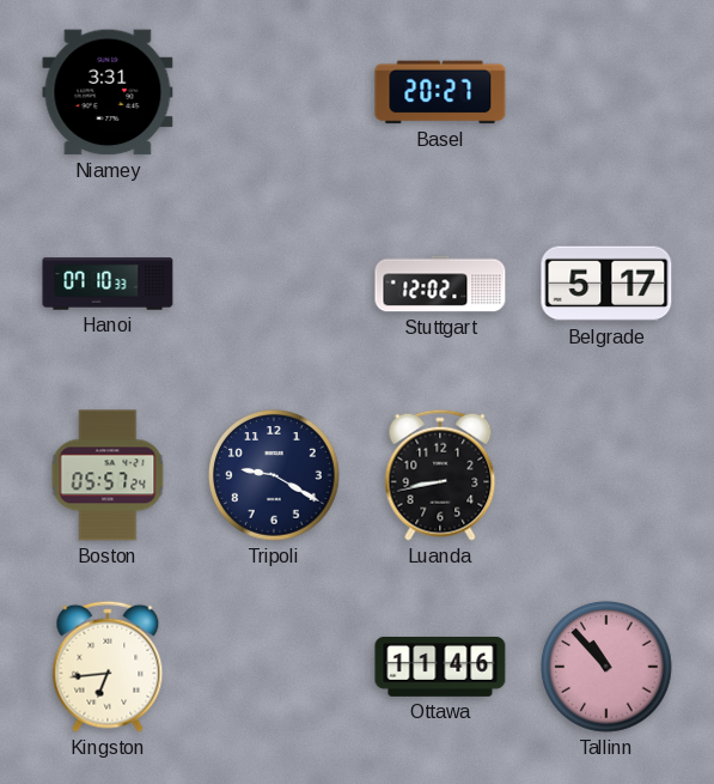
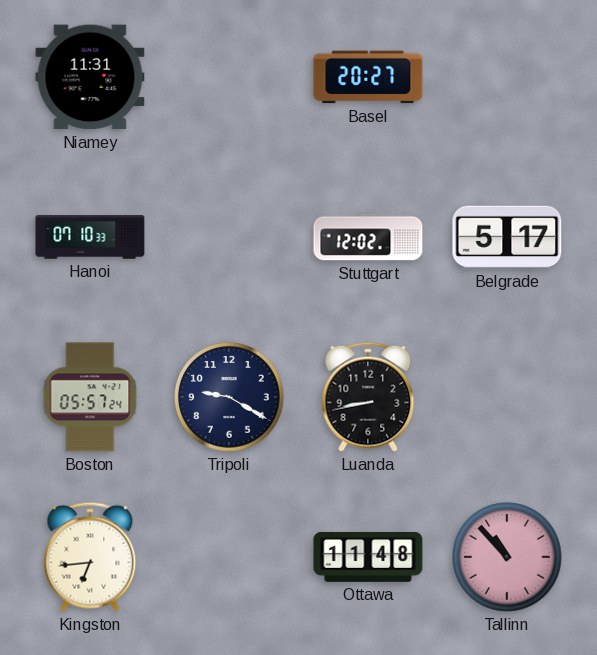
Niamey: 3:31 -> 11:31 (90, 77)
Ottawa: 11:46 -> 11:48 (368, 557)
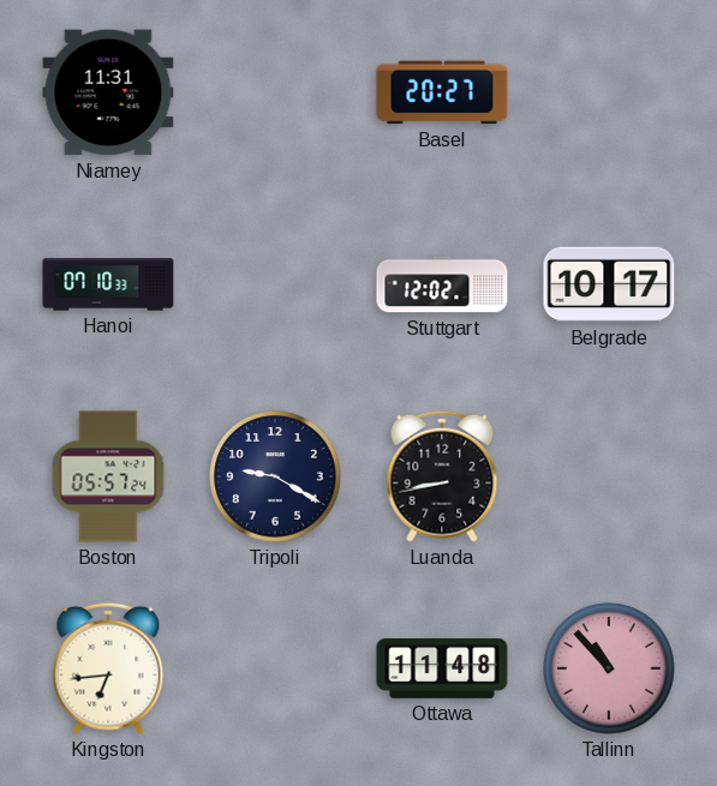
Belgrade: 5:17 -> 10:17 (609, 284)
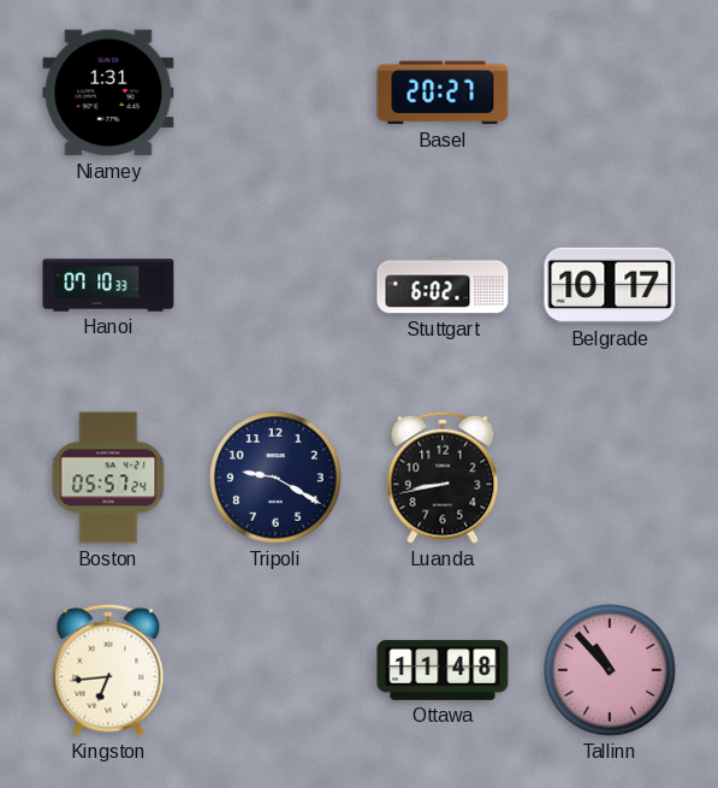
Niamey: 11:31 -> 1:31 (108, 93)
Stuttgart: 12:02 -> 6:02 (443, 285)
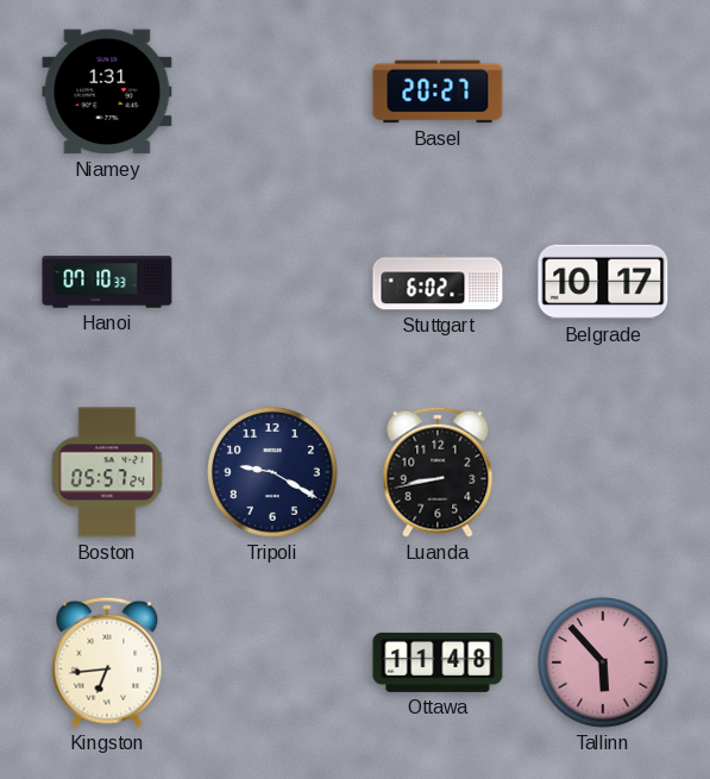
Tallinn: 10:53 -> 5:53 (603, 662)
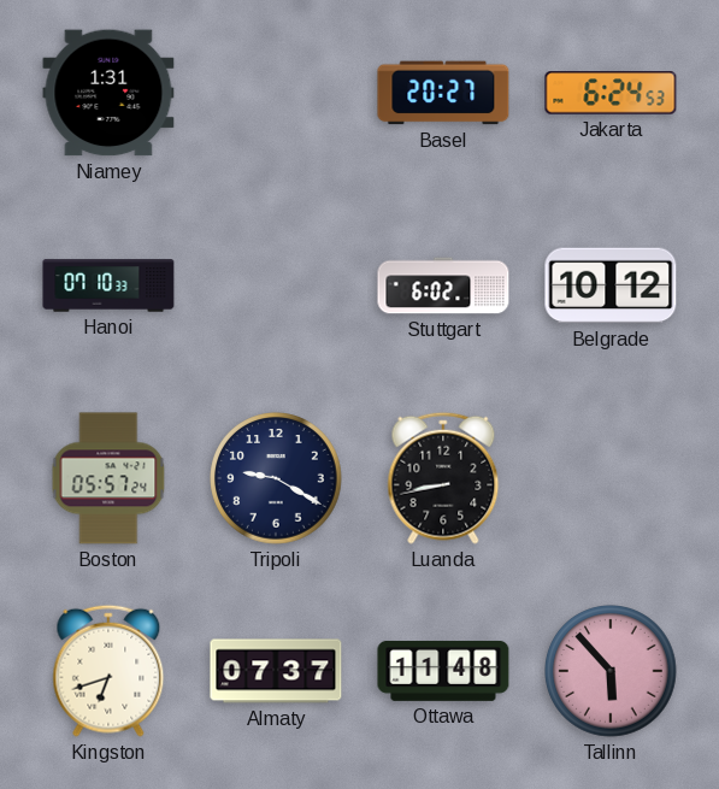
Jakarta: none -> 6:24 (611, 93)
Belgrade: 10:17 -> 10:12 (611, 285)
Kingston: 6:44 -> 6:42 (108, 671)
Almaty: none -> 07:37 (276, 671)
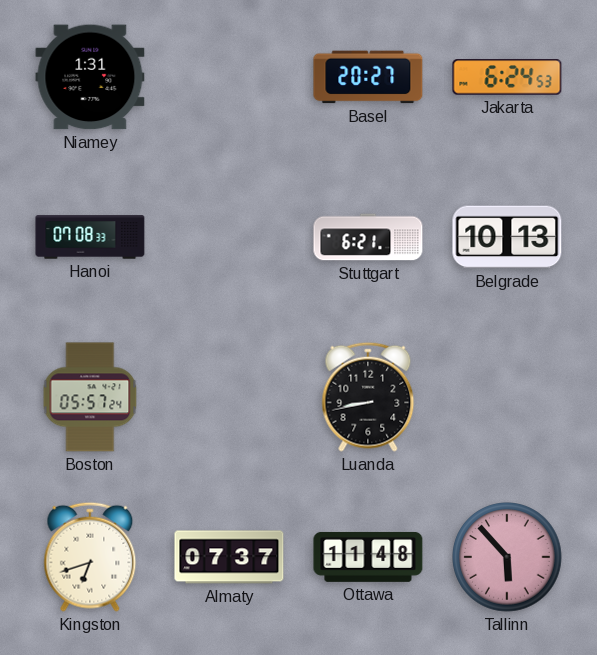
Hanoi: 07:10 -> 07:08 (90, 237)
Stuttgart: 6:02 -> 6:21 (368, 237)
Belgrade: 10:12 -> 10:13 (507, 237)
Tripoli: 9:20 -> none (276, 478)
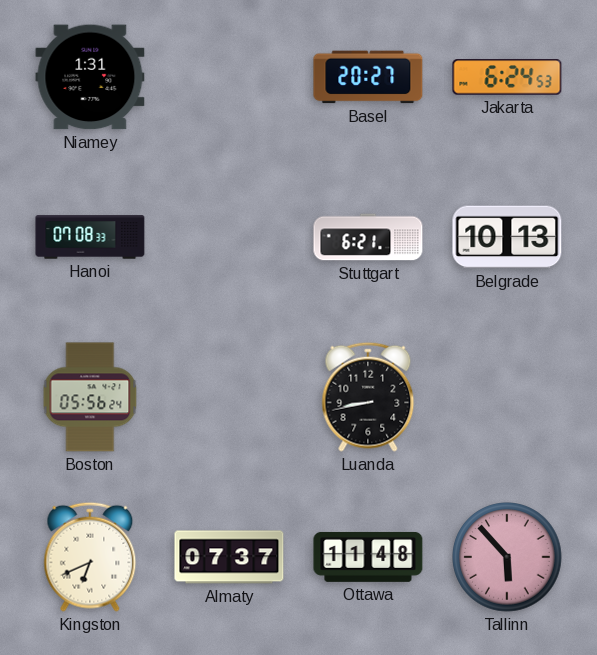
Boston: 05:57 -> 05:56 (90, 397)
Kingston: 6:42 -> 6:41 (90, 557)
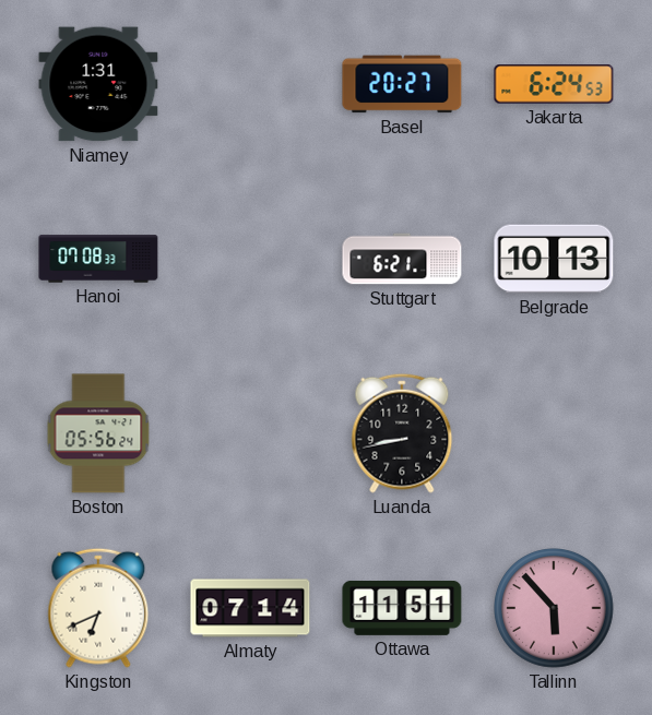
Almaty: 07:37 -> 07:14 (250, 608)
Ottawa: 11:48 -> 11:51 (402, 608)
